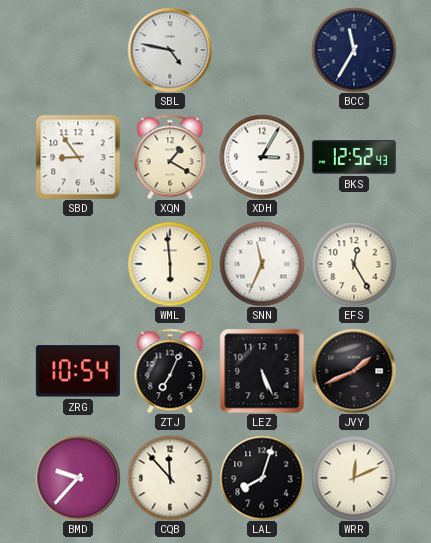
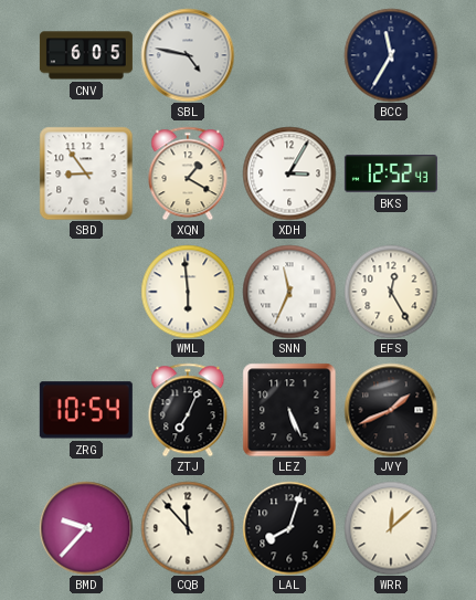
CNV: none -> 6:05 (86, 55)
WRR: 12:11 -> 12:08 (391, 528)
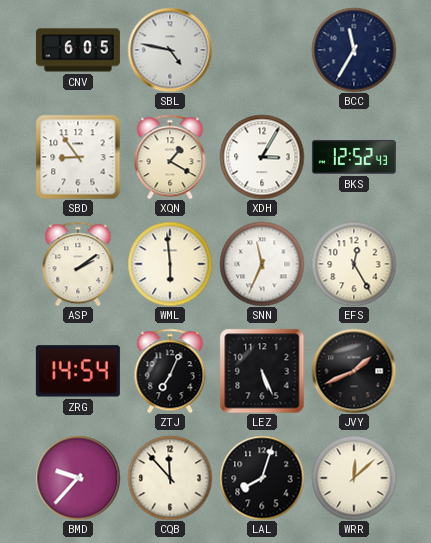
ASP: none -> 2:09 (78, 264)
ZRG: 10:54 -> 14:54 (78, 371)
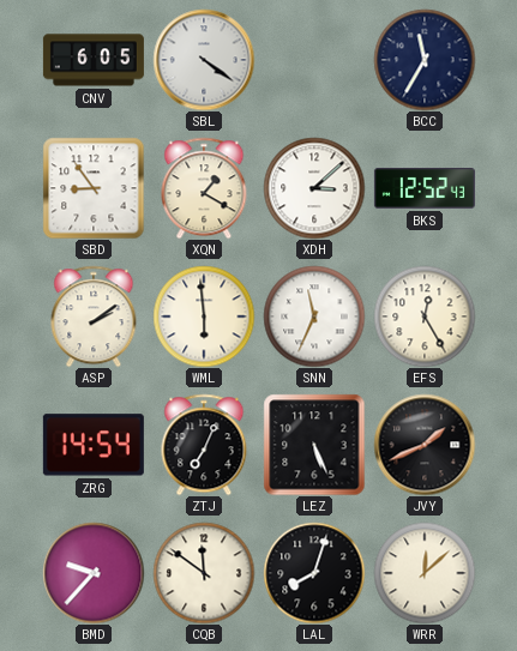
SBL: 4:47 -> 4:21 (204, 60)
XDH: 3:05 -> 3:08 (314, 188)
CQB: 11:53 -> 11:51 (204, 573)
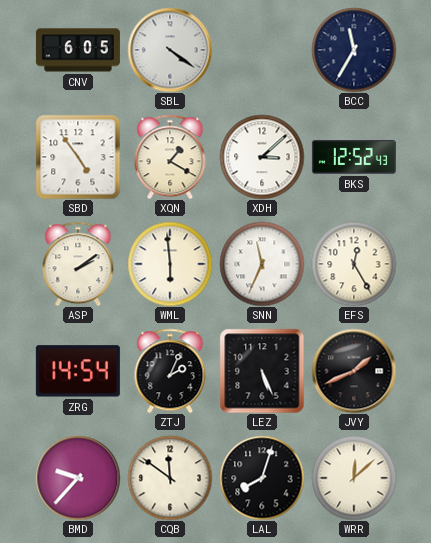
SBD: 8:54 -> 4:54 (78, 157)
ZTJ: 7:04 -> 2:04 (170, 371)
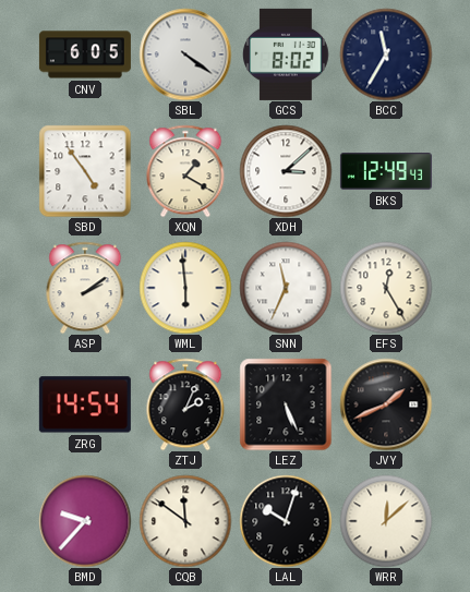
GCS: none -> 8:02 (287, 55)
BKS: 12:52 -> 12:49 (386, 171)
LAL: 8:03 -> 10:03 (286, 521)
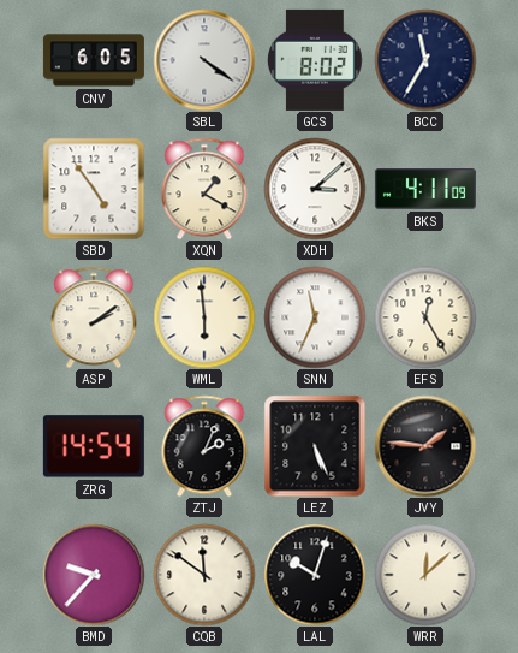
BKS: 12:49 -> 4:11 (425, 189)
JVY: 1:41 -> 1:46 (425, 446)
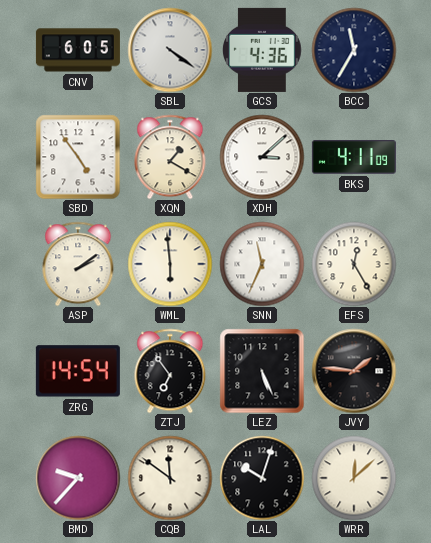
GCS: 8:02 -> 4:36 (263, 50)
ZTJ: 2:04 -> 6:54 (170, 371)
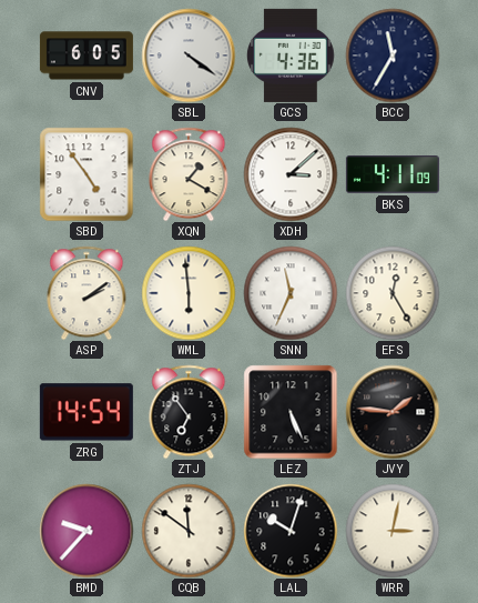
WRR: 12:08 -> 3:02 (393, 531)
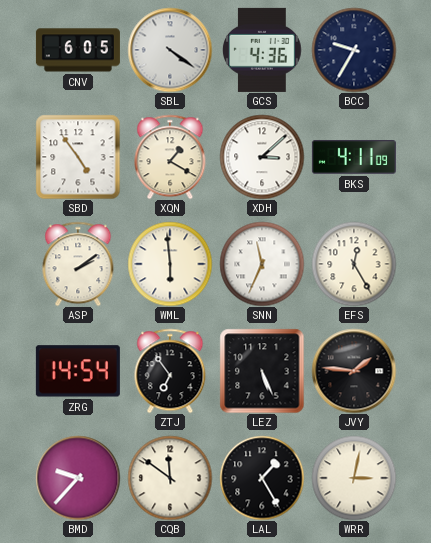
BCC: 11:35 -> 9:35 (354, 50)
LAL: 10:03 -> 1:25 (262, 478)
